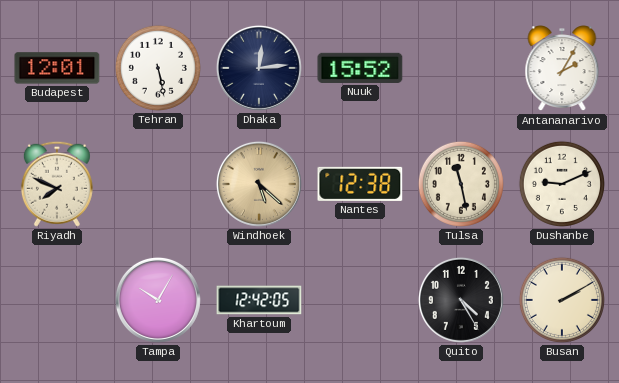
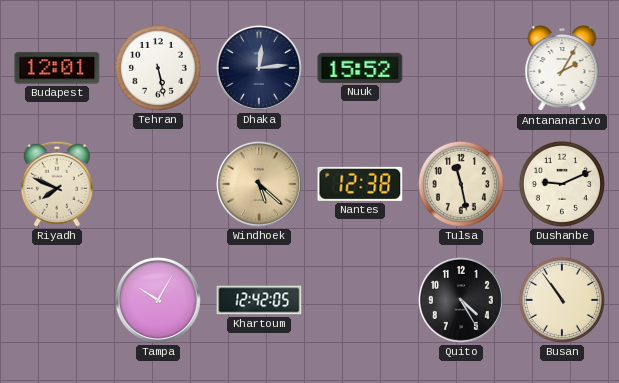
Busan: 2:10 -> 10:54 (562, 300)
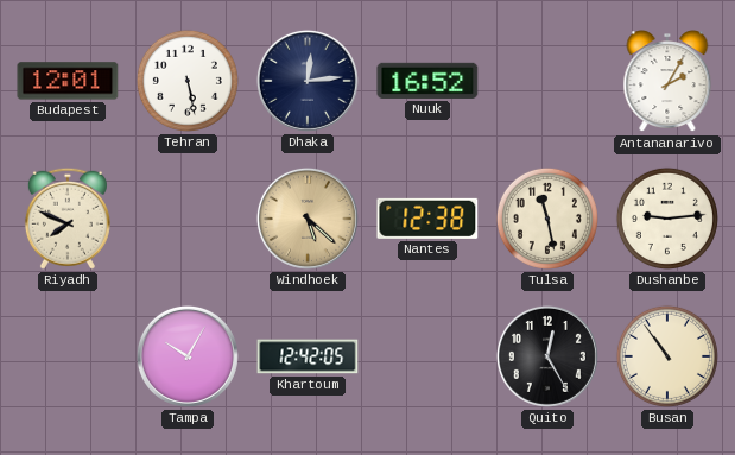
Nuuk: 15:52 -> 16:52 (427, 81)
Dushanbe: 9:11 -> 9:14 (667, 219)
Quito: 4:25 -> 12:25 (547, 356)
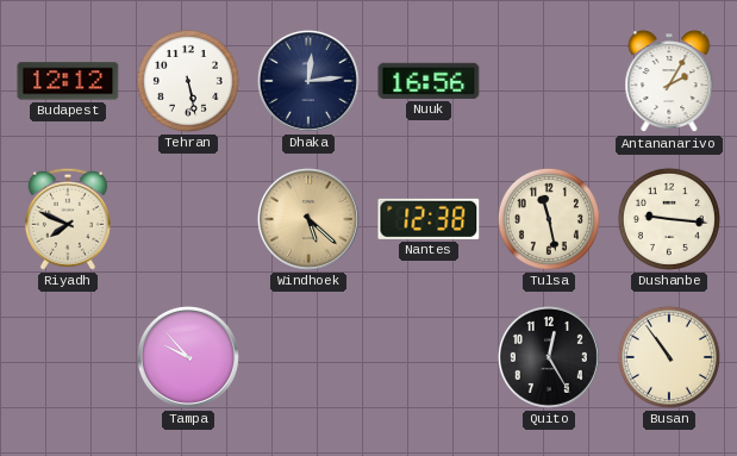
Budapest: 12:01 -> 12:12 (68, 81)
Nuuk: 16:52 -> 16:56 (429, 81)
Dushanbe: 9:14 -> 9:16 (669, 219)
Tampa: 10:05 -> 9:53 (188, 357)
Khartoum: 12:42 -> none (308, 356)
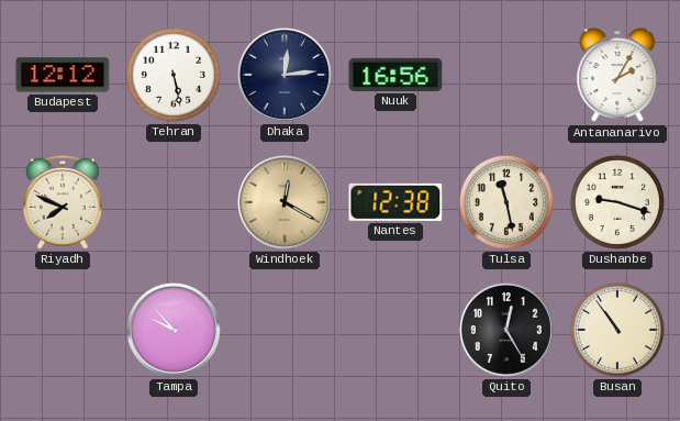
Windhoek: 5:22 -> 12:20 (285, 202)
Dushanbe: 9:16 -> 9:18 (617, 202)
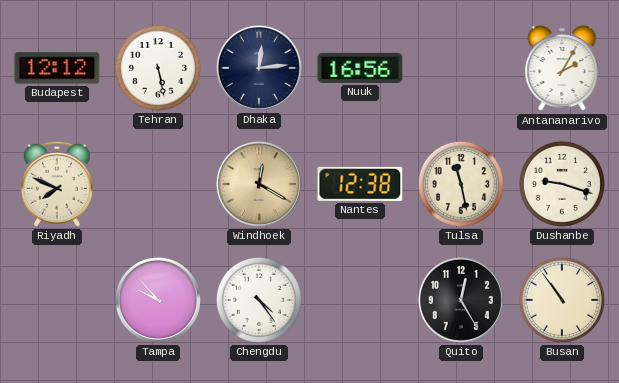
Chengdu: none -> 4:24 (259, 300)
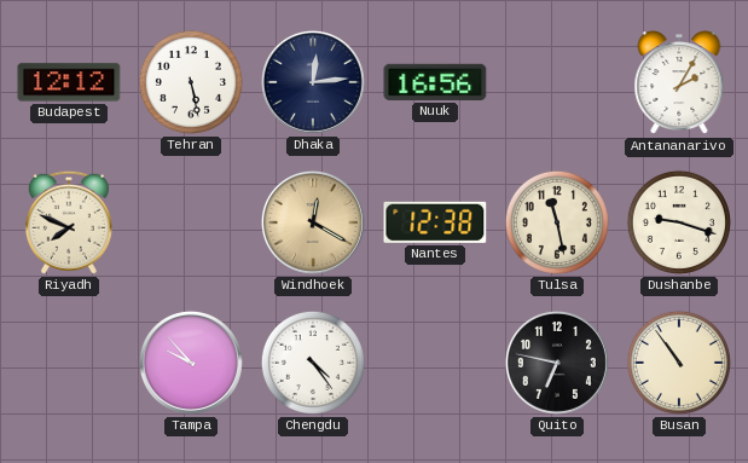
Quito: 12:25 -> 6:47 (557, 363)
